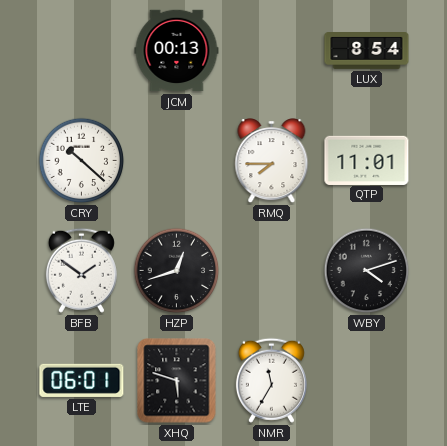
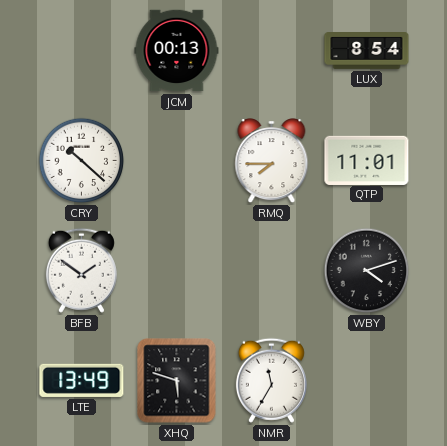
HZP: 12:42 -> none (177, 271)
LTE: 06:01 -> 13:49 (82, 380)
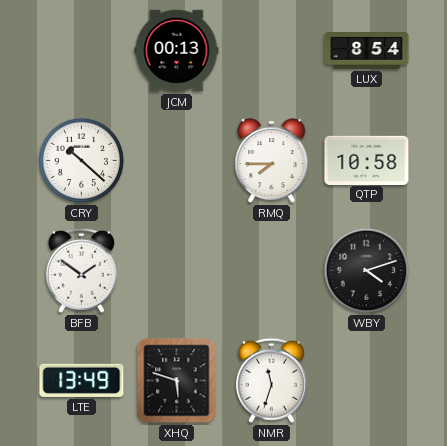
QTP: 11:01 -> 10:58 (367, 160)
NMR: 11:35 -> 11:33 (271, 380)
